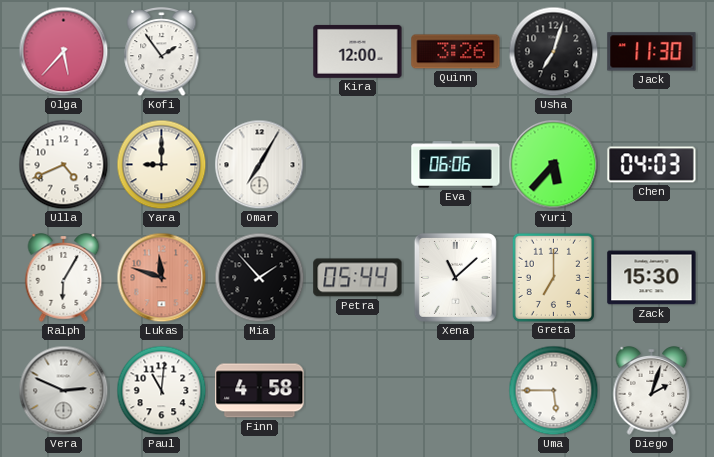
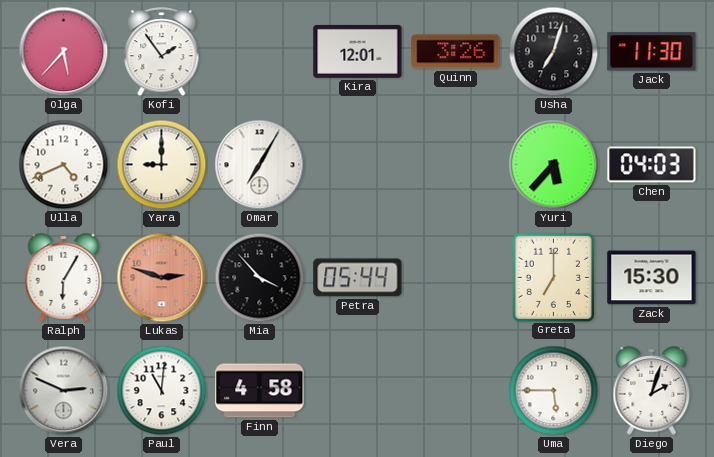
Kira: 12:00 -> 12:01 (358, 51)
Eva: 06:06 -> none (456, 165)
Lukas: 11:48 -> 2:48 (162, 278)
Mia: 1:53 -> 3:53 (260, 278)
Xena: 11:08 -> none (455, 277)
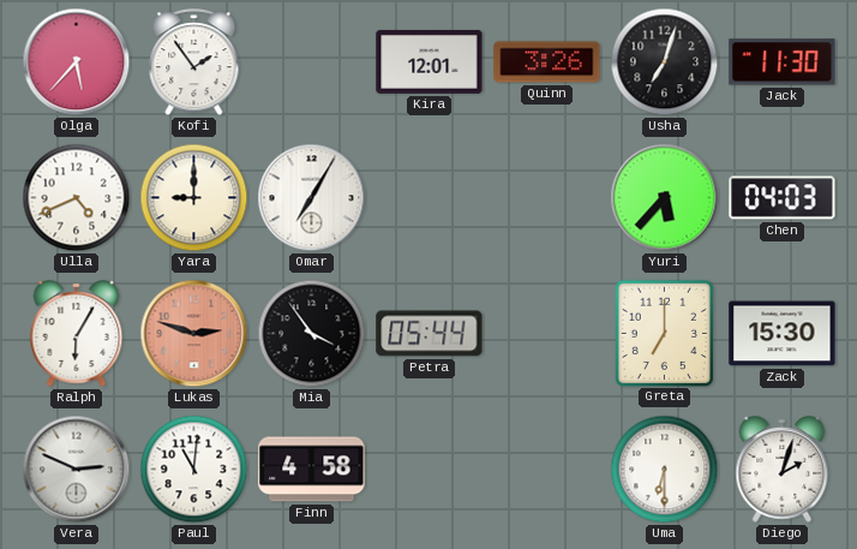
Mia: 3:53 -> 3:54 (312, 334)
Uma: 5:45 -> 6:30 (665, 470)
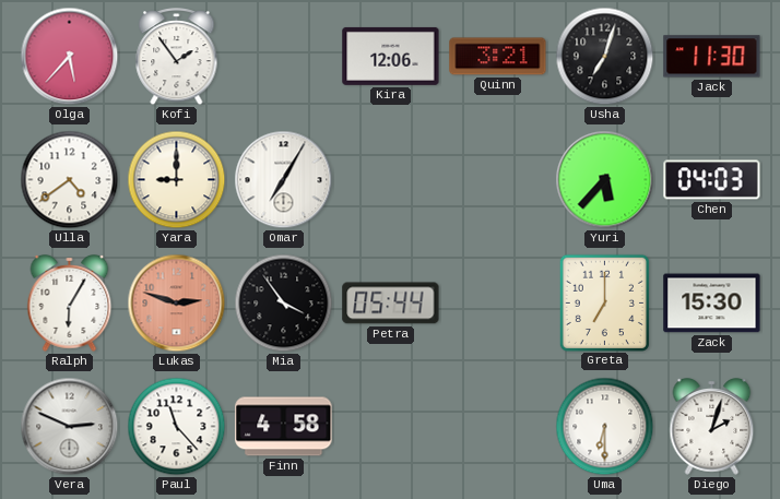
Kira: 12:01 -> 12:06 (391, 56)
Quinn: 3:26 -> 3:21 (498, 57)
Ulla: 4:41 -> 4:39 (70, 180)
Paul: 11:01 -> 11:23 (177, 427)
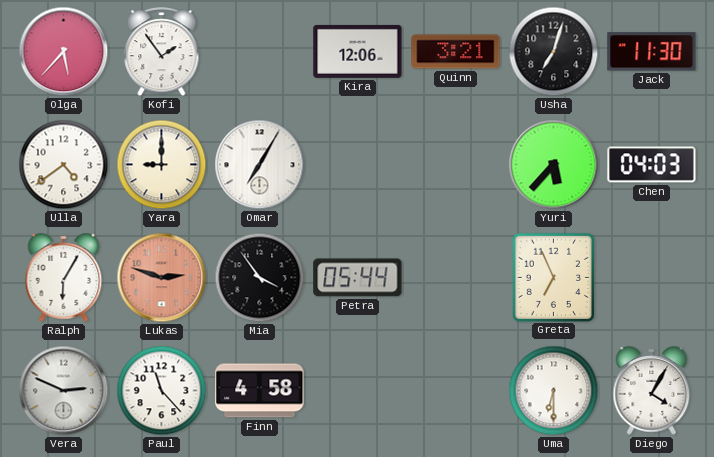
Greta: 7:00 -> 6:56 (553, 277)
Zack: 15:30 -> none (712, 304)
Diego: 2:03 -> 4:05 (652, 391)
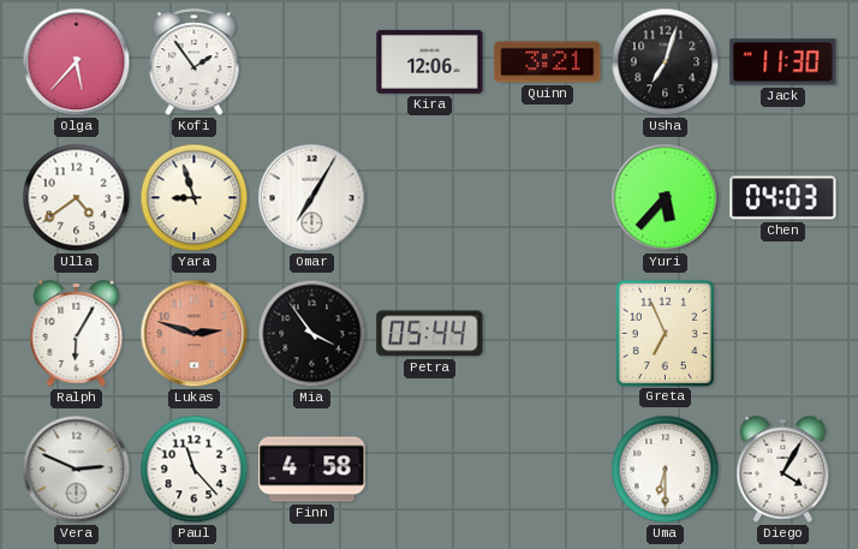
Yara: 9:00 -> 8:57 (195, 198)
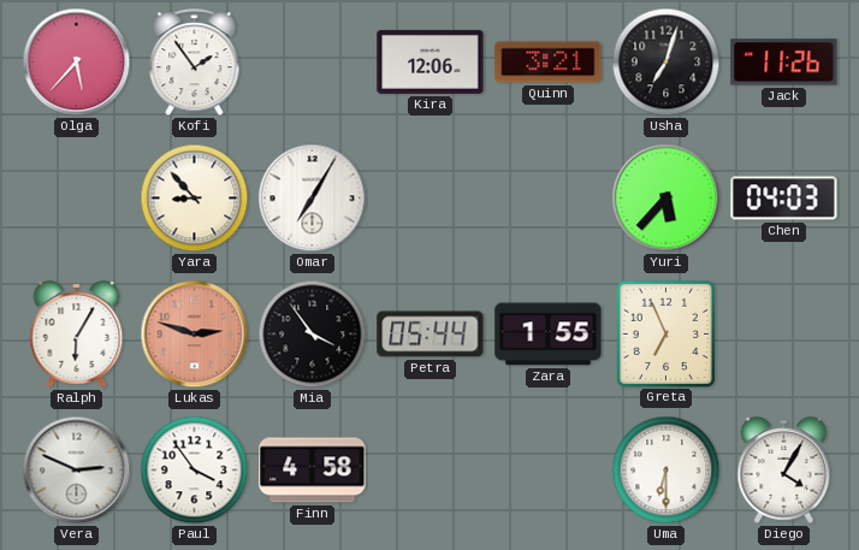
Jack: 11:30 -> 11:26 (784, 63)
Ulla: 4:39 -> none (77, 198)
Yara: 8:57 -> 8:53 (195, 199)
Zara: none -> 1:55 (549, 335)
Paul: 11:23 -> 3:54 (195, 471)
